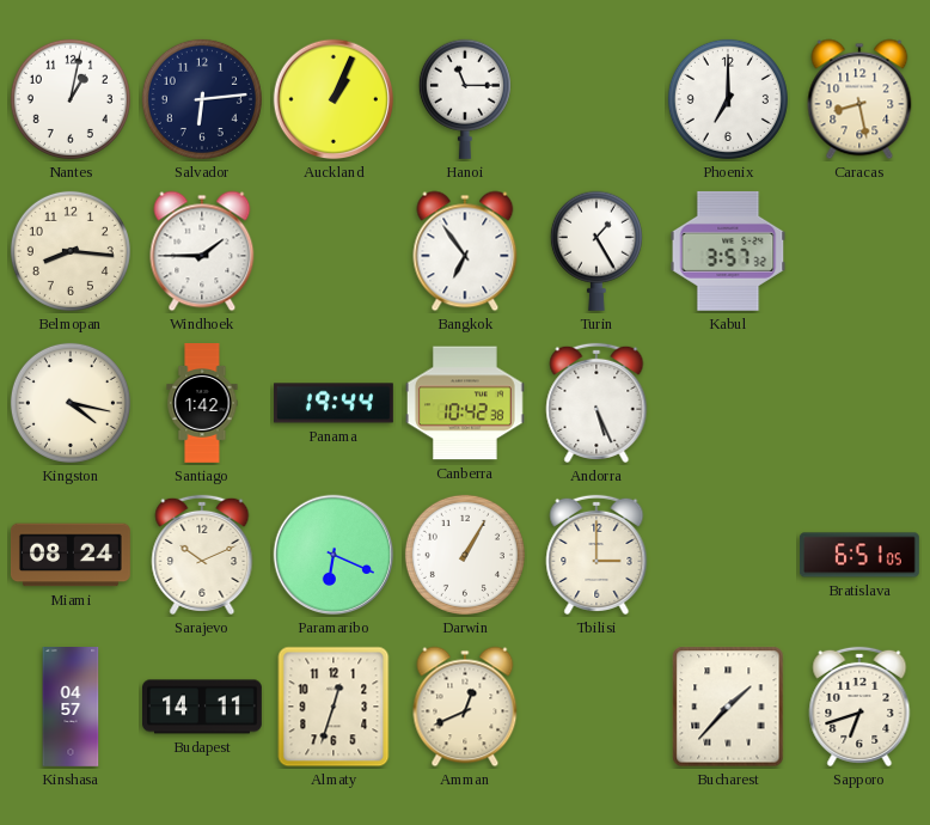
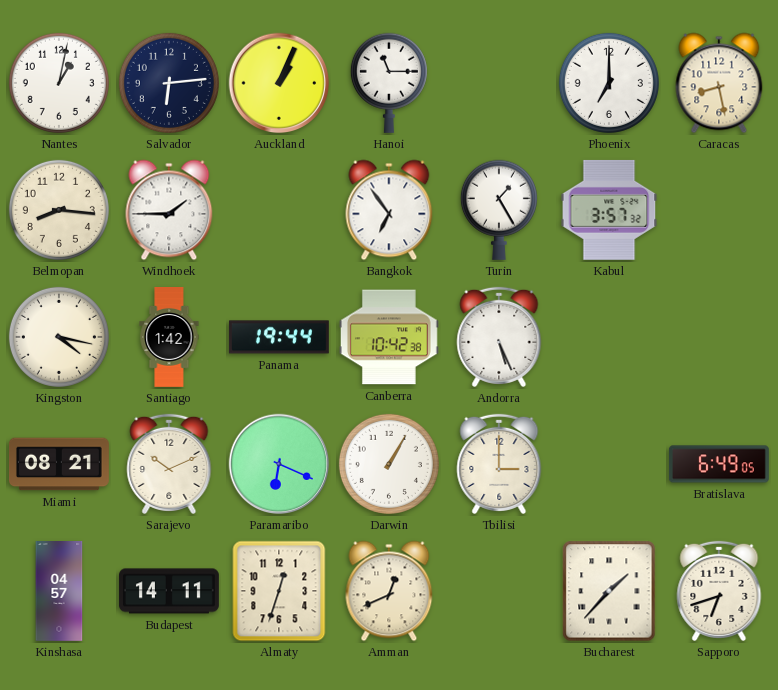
Miami: 08:24 -> 08:21 (60, 464)
Bratislava: 6:51 -> 6:49 (719, 464)
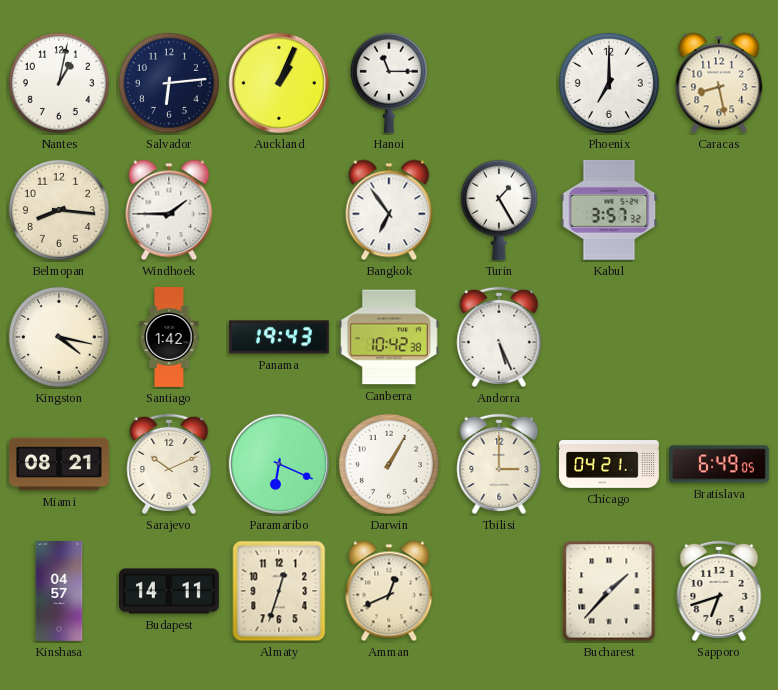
Panama: 19:44 -> 19:43 (279, 337)
Chicago: none -> 04:21 (610, 464)
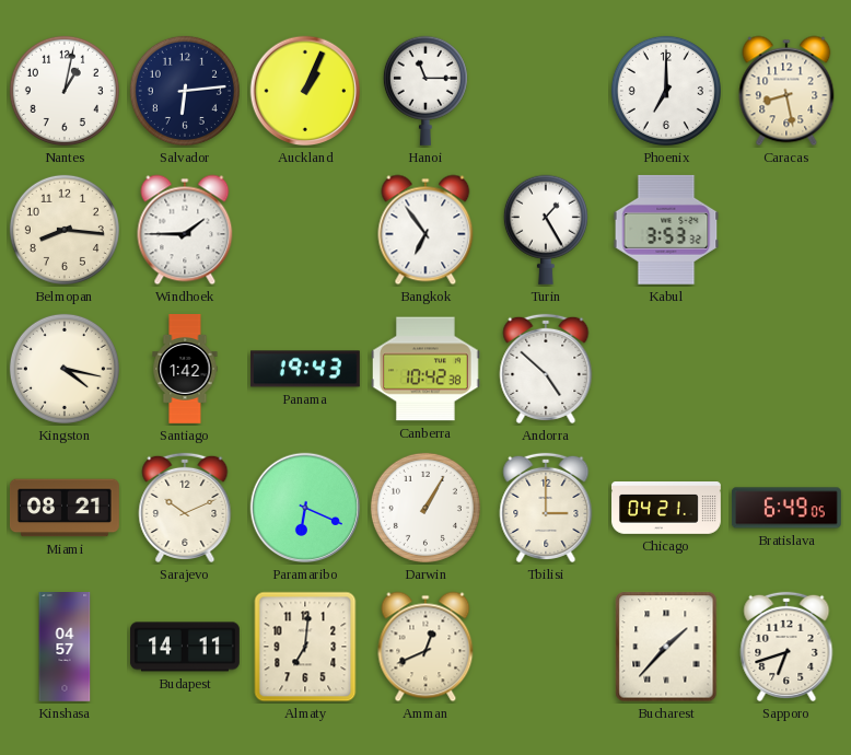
Kabul: 3:57 -> 3:53 (666, 230)
Andorra: 5:26 -> 4:52 (546, 369)
Almaty: 12:33 -> 7:01 (305, 647)
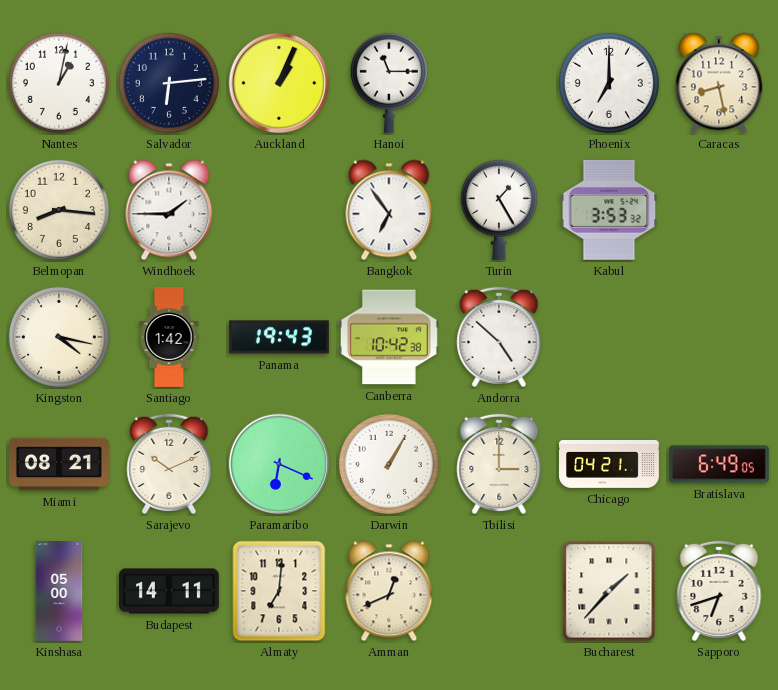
Kinshasa: 04:57 -> 05:00 (59, 592)
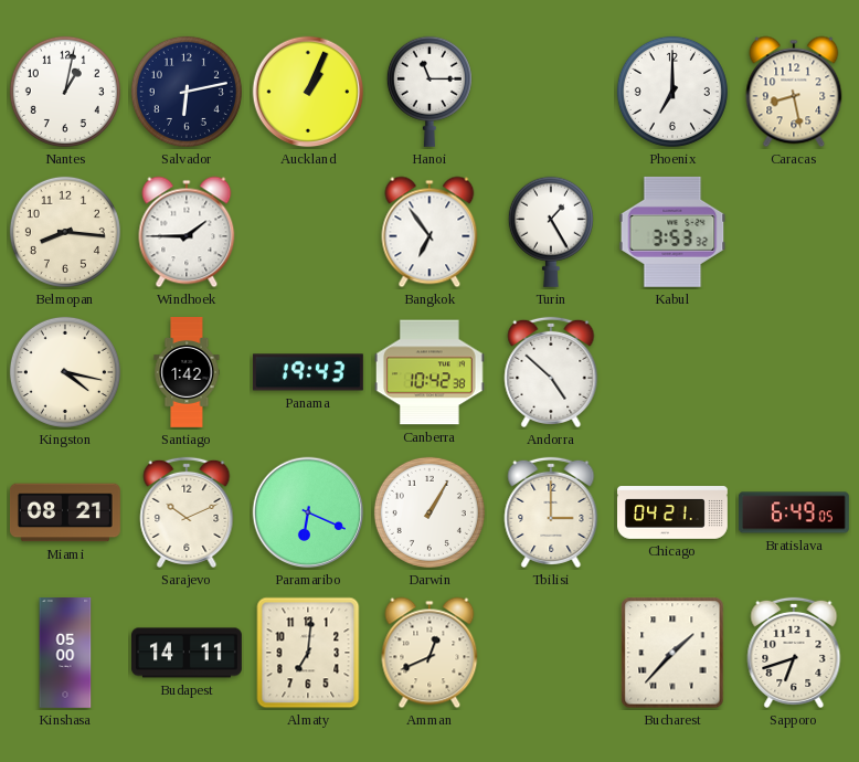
Salvador: 6:14 -> 6:13 (187, 92)
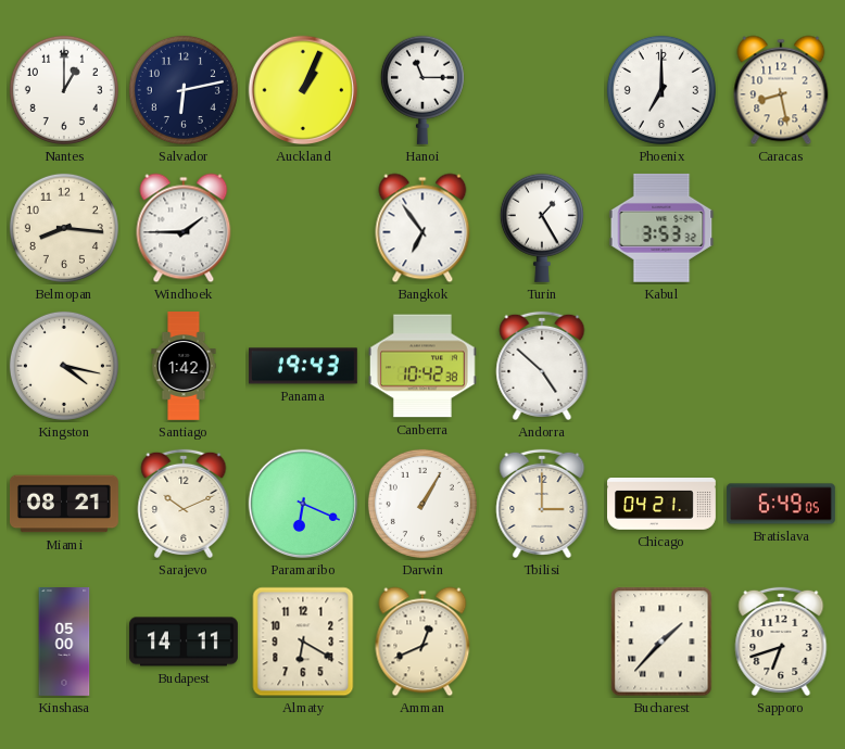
Nantes: 1:02 -> 1:00 (64, 90)
Almaty: 7:01 -> 6:20 (303, 642)
